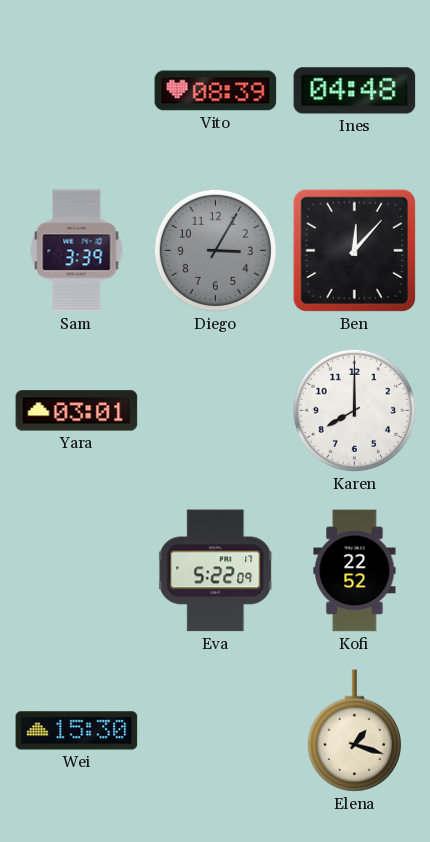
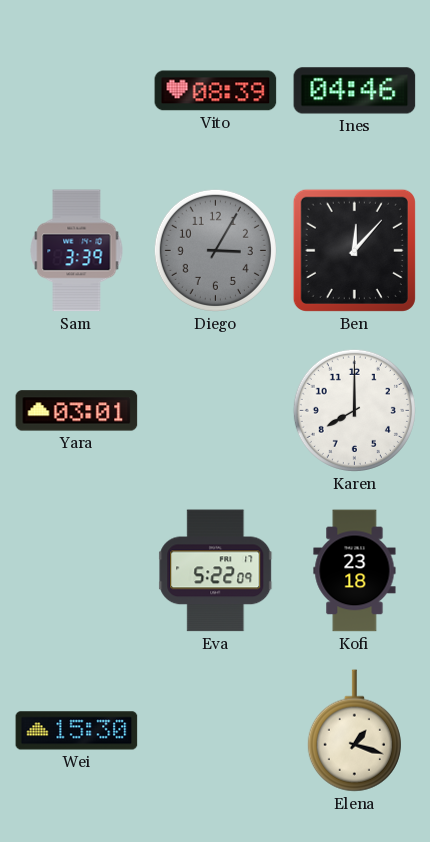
Ines: 04:48 -> 04:46 (355, 91)
Kofi: 22:52 -> 23:18 (355, 571)
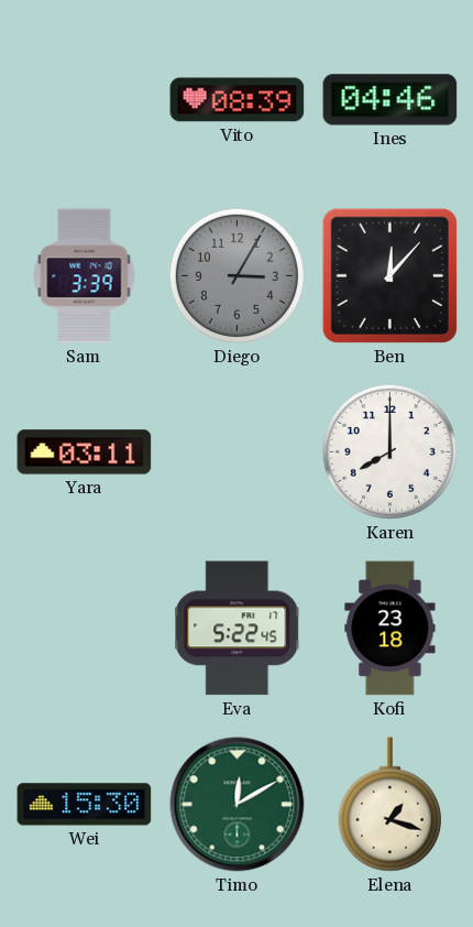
Yara: 03:01 -> 03:11 (85, 452)
Eva: 5:22:09 -> 5:22:45 (238, 629)
Timo: none -> 12:10 (238, 805)
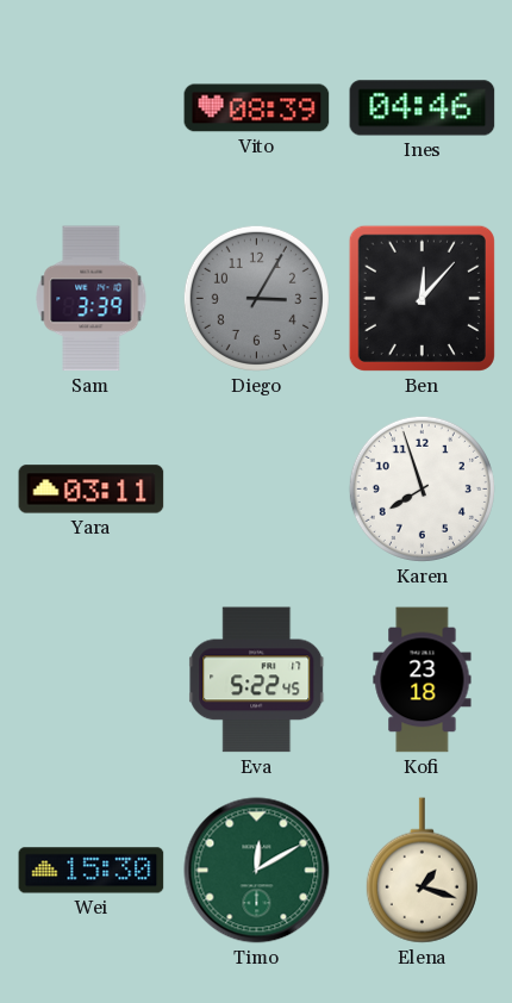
Karen: 8:00 -> 7:57 (422, 488)
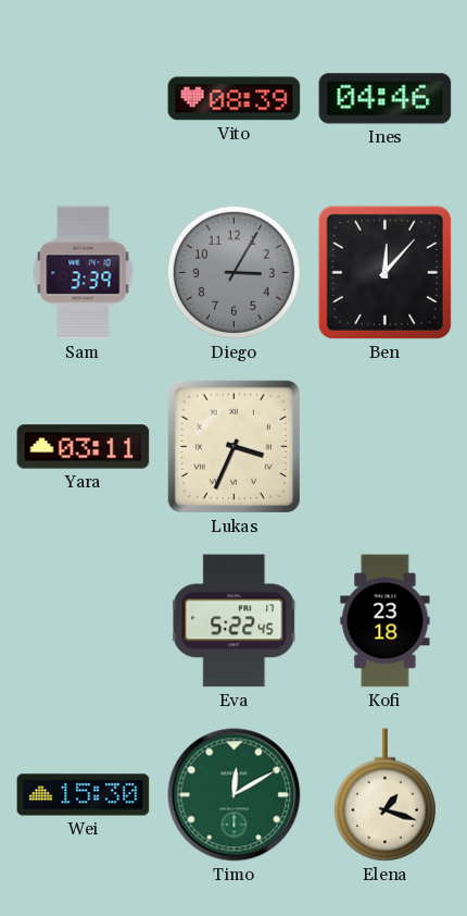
Lukas: none -> 3:34 (233, 446)
Karen: 7:57 -> none (422, 488)
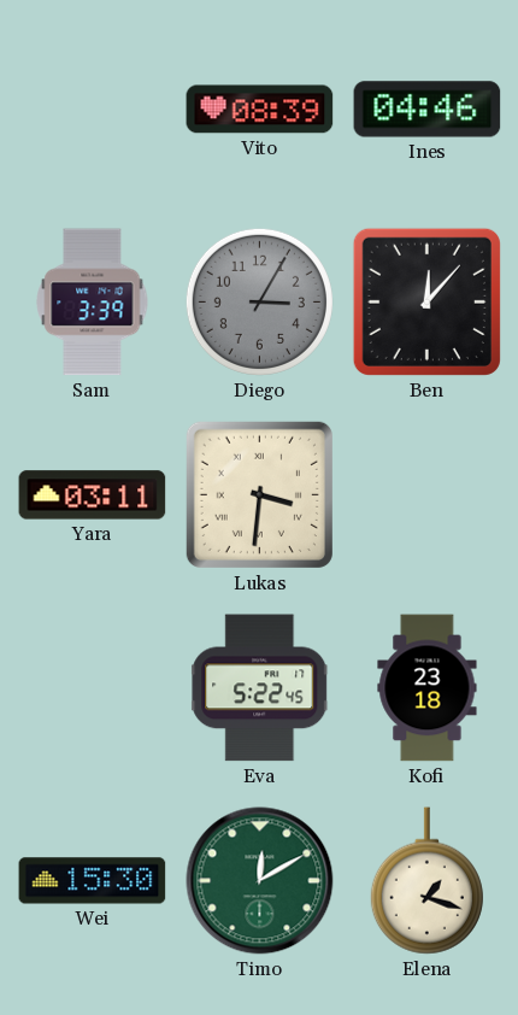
Lukas: 3:34 -> 3:31 (259, 494)
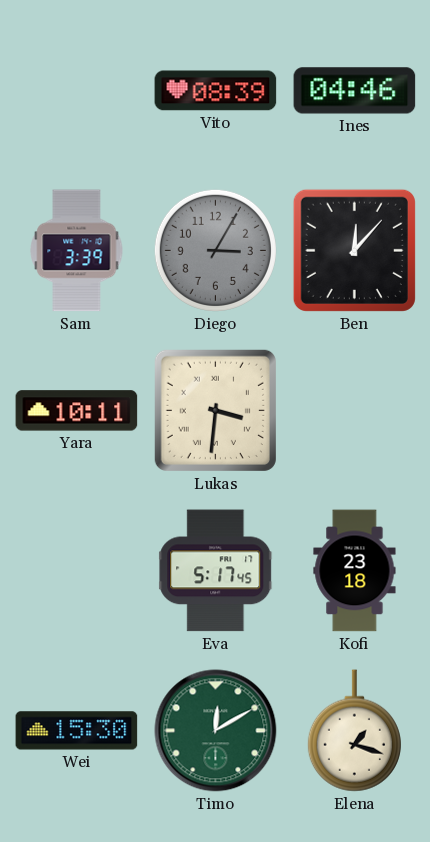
Yara: 03:11 -> 10:11 (77, 411)
Eva: 5:22 -> 5:17 (216, 571)
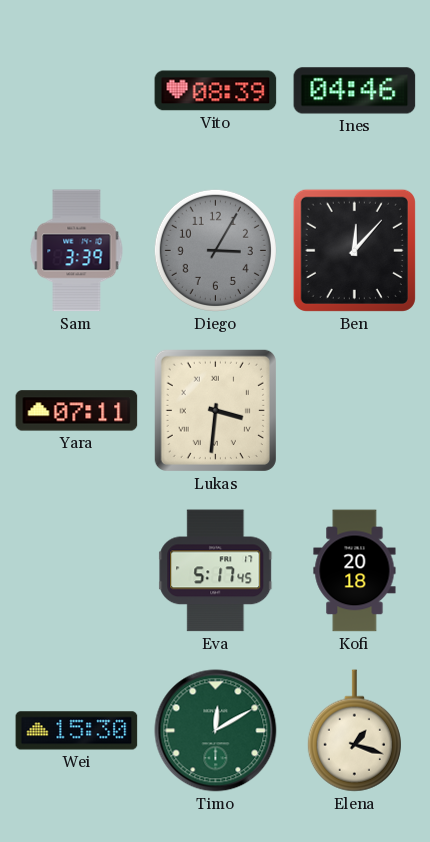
Yara: 10:11 -> 07:11 (77, 411)
Kofi: 23:18 -> 20:18 (355, 571)
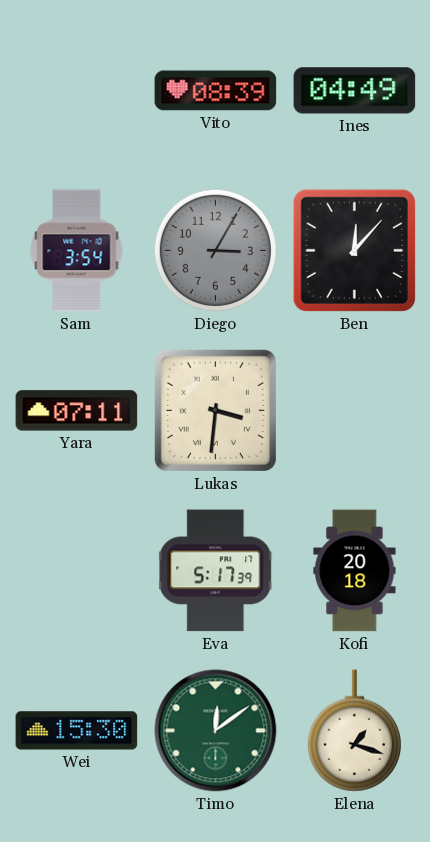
Ines: 04:46 -> 04:49 (355, 91)
Sam: 3:39 -> 3:54 (77, 251)
Eva: 5:17:45 -> 5:17:39 (216, 571)
Timo: 12:10 -> 12:09 (216, 731)
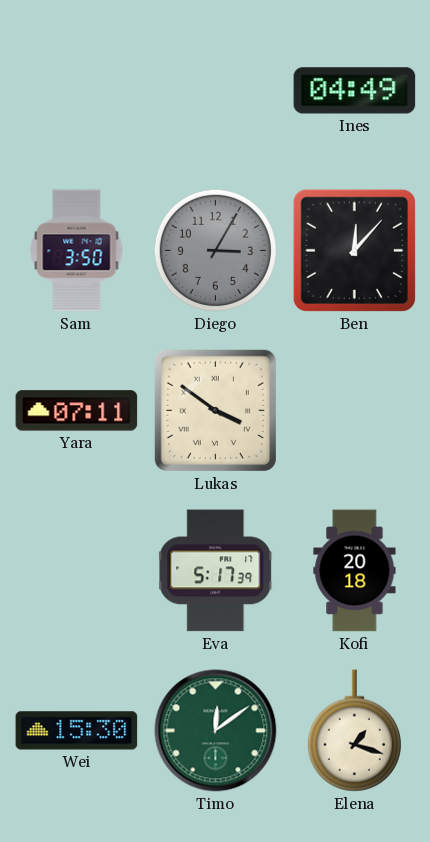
Vito: 08:39 -> none (216, 91)
Sam: 3:54 -> 3:50 (77, 251)
Lukas: 3:31 -> 3:51 (215, 410)
